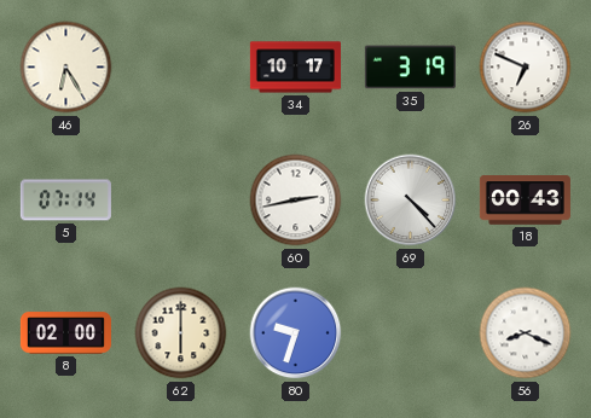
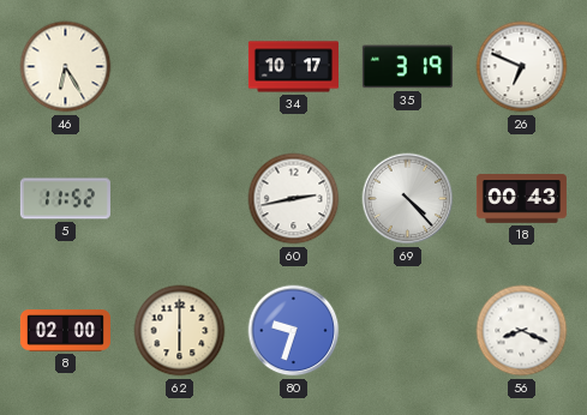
5: 07:14 -> 11:52 (65, 199)
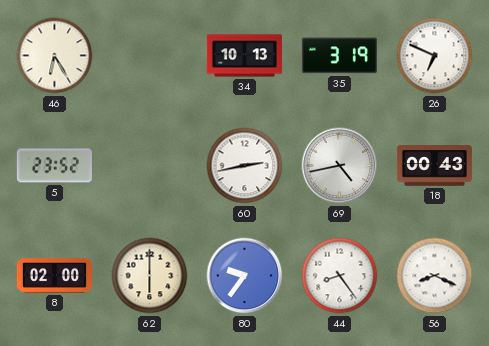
34: 10:17 -> 10:13 (244, 56)
5: 11:52 -> 23:52 (54, 166)
69: 4:23 -> 4:43 (340, 166)
80: 9:33 -> 9:36 (245, 276)
44: none -> 8:24 (340, 276)
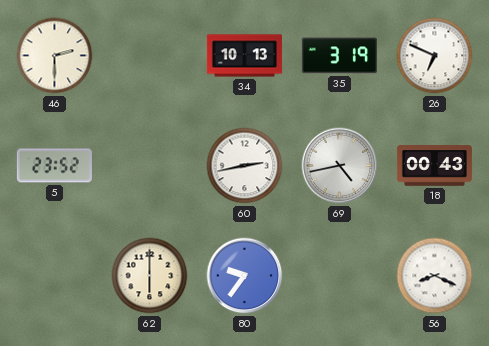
46: 6:25 -> 2:30 (55, 56)
8: 02:00 -> none (54, 276)
44: 8:24 -> none (340, 276)
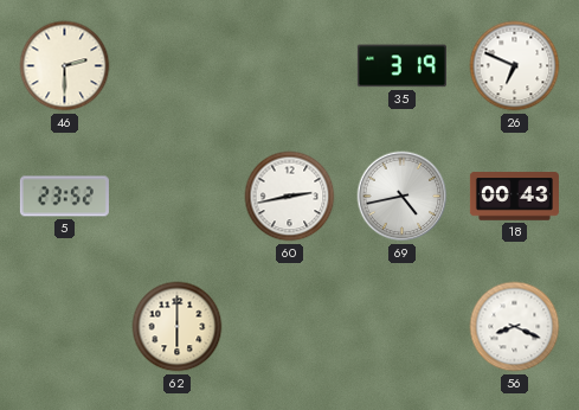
34: 10:13 -> none (244, 56)
80: 9:36 -> none (245, 276)
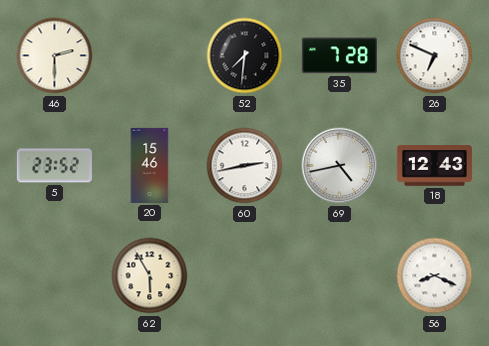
52: none -> 7:31 (245, 56)
35: 3:19 -> 7:28 (339, 56)
20: none -> 15:46 (150, 165)
18: 00:43 -> 12:43 (434, 166)
62: 6:00 -> 5:55 (150, 276)
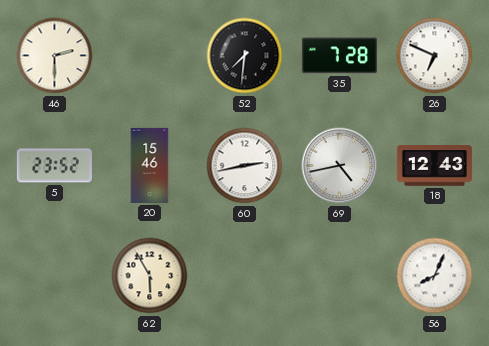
56: 8:19 -> 8:04 (435, 276)
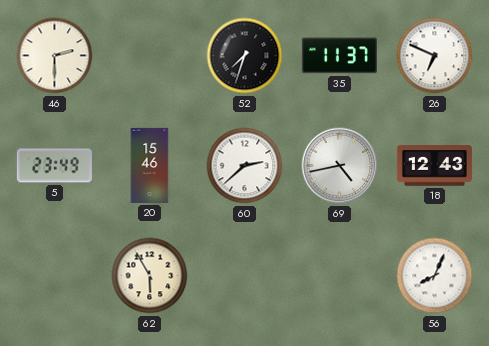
52: 7:31 -> 7:33 (245, 56)
35: 7:28 -> 11:37 (339, 56)
5: 23:52 -> 23:49 (54, 166)
60: 2:43 -> 2:38 (245, 166)
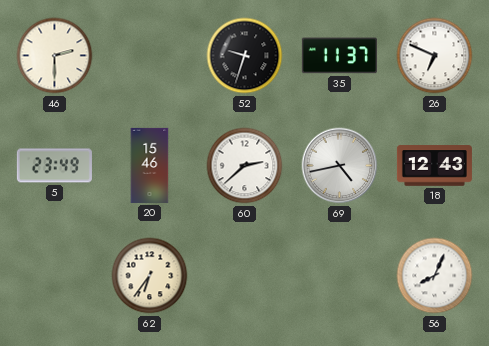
52: 7:33 -> 9:33 (245, 56)
62: 5:55 -> 6:36 (150, 276)
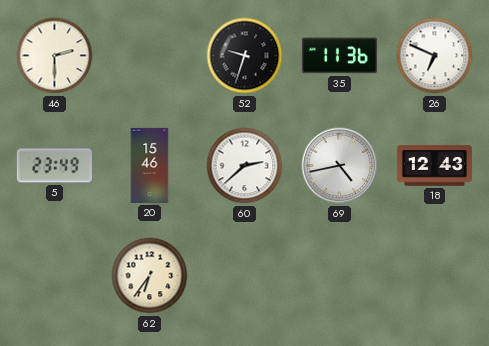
35: 11:37 -> 11:36 (339, 56)
56: 8:04 -> none (435, 276)
